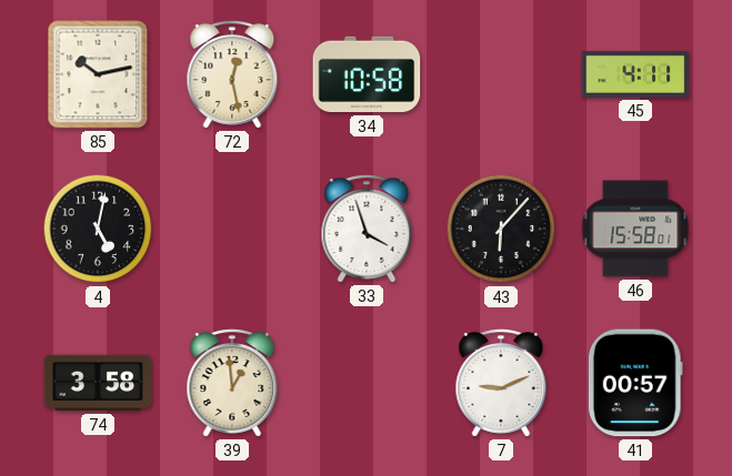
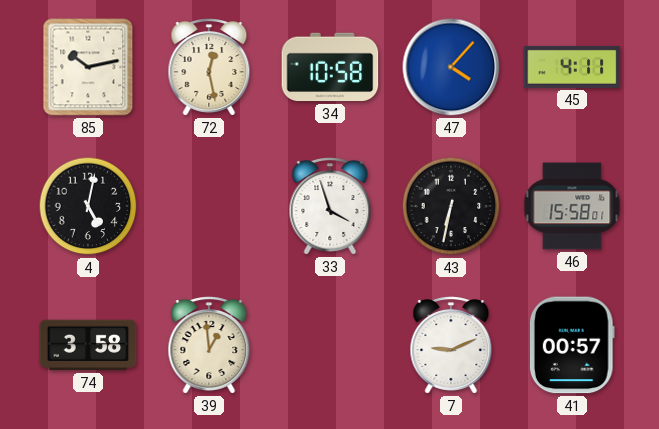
47: none -> 4:07 (451, 67)
43: 6:07 -> 6:32 (451, 206)
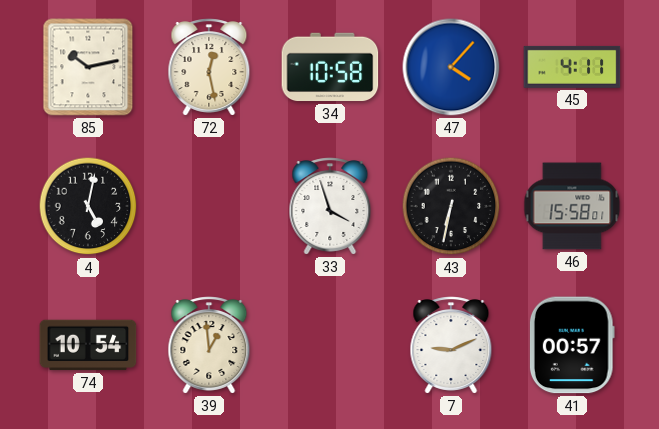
74: 3:58 -> 10:54 (88, 345)
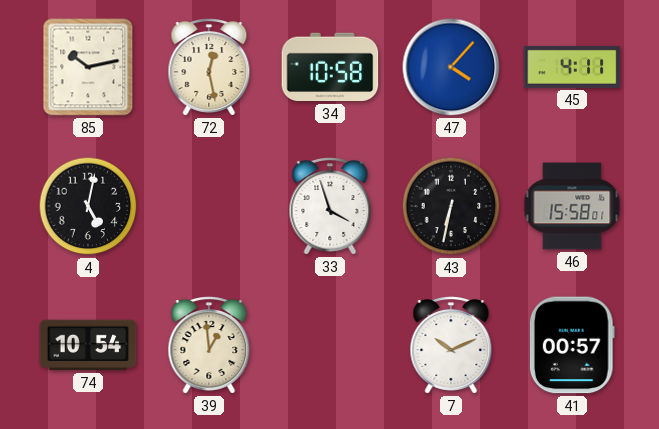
7: 9:11 -> 10:11 (451, 345)
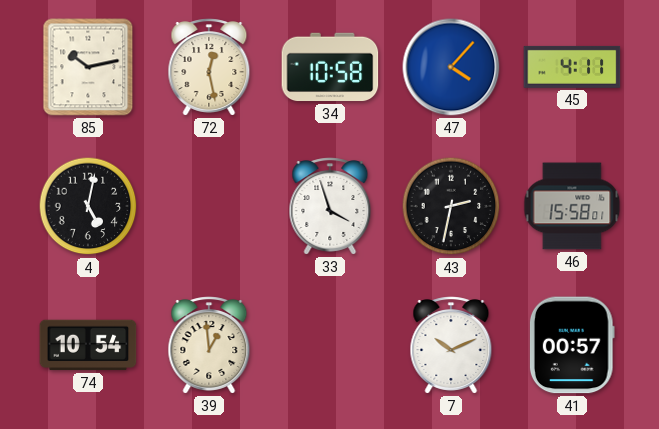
43: 6:32 -> 2:32 (451, 206)
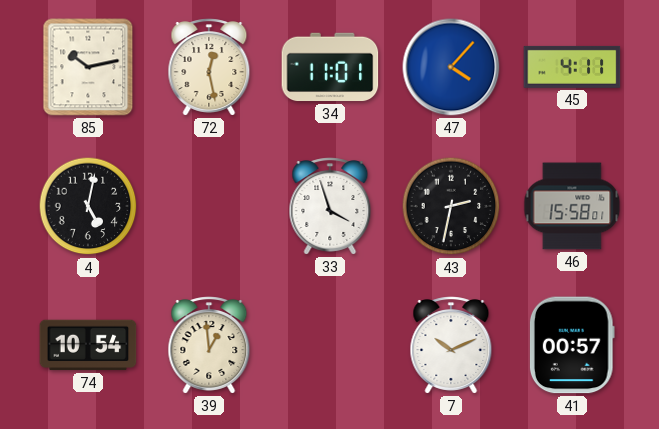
34: 10:58 -> 11:01 (330, 67)
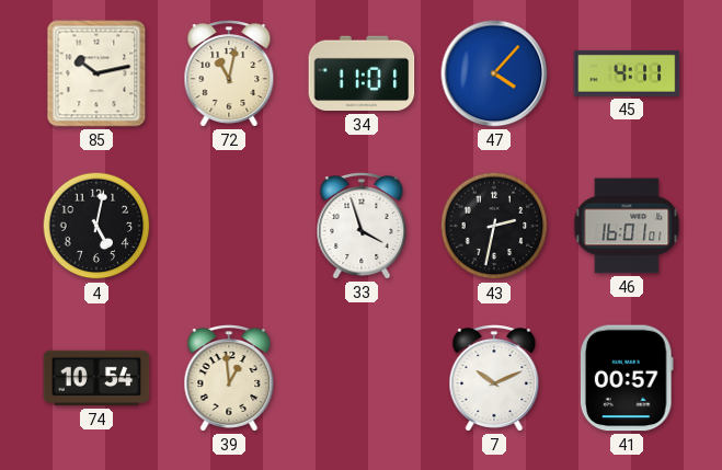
72: 12:28 -> 11:02 (229, 73)
46: 15:58 -> 16:01 (627, 226)
